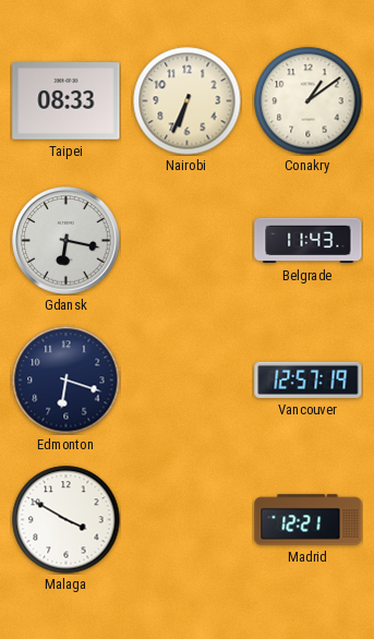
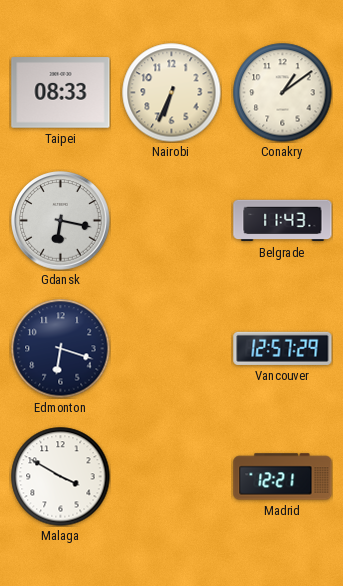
Vancouver: 12:57:19 -> 12:57:29 (283, 348)
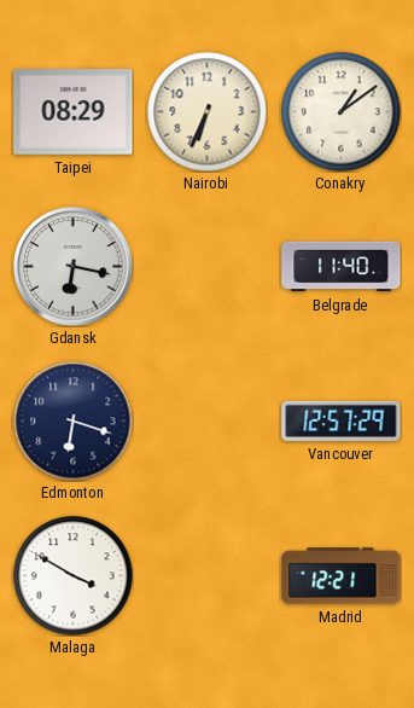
Taipei: 08:33 -> 08:29 (74, 112)
Belgrade: 11:43 -> 11:40 (342, 267)
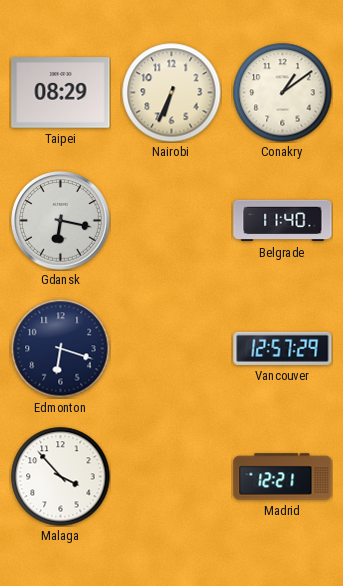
Malaga: 3:50 -> 3:53 (61, 477)
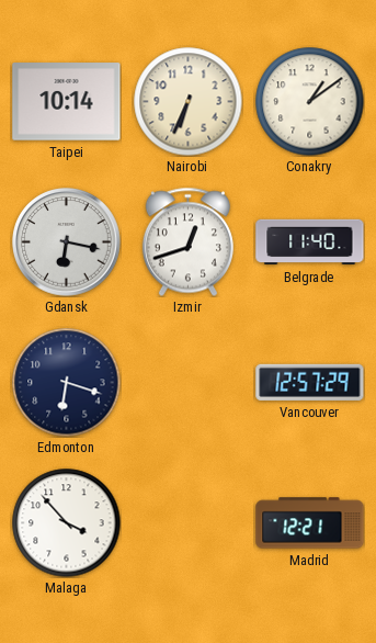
Taipei: 08:29 -> 10:14 (67, 102)
Izmir: none -> 12:42 (187, 241)
